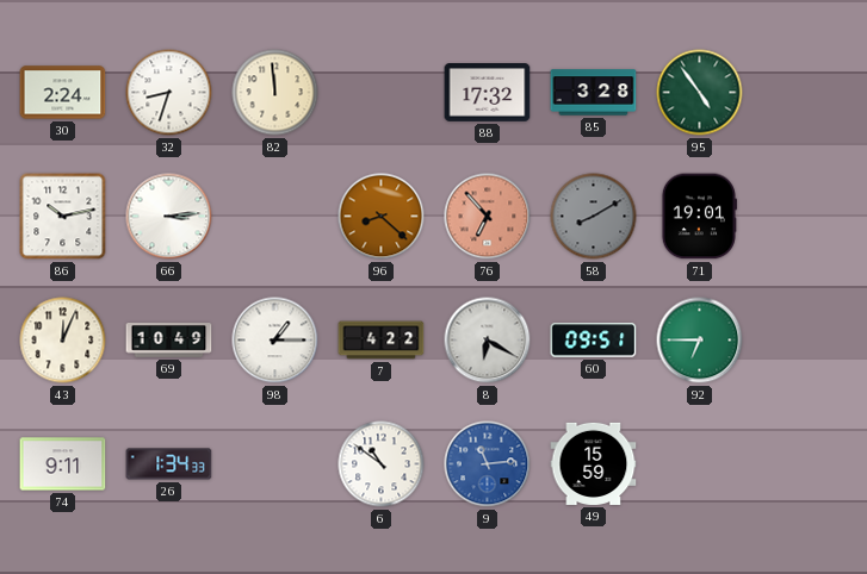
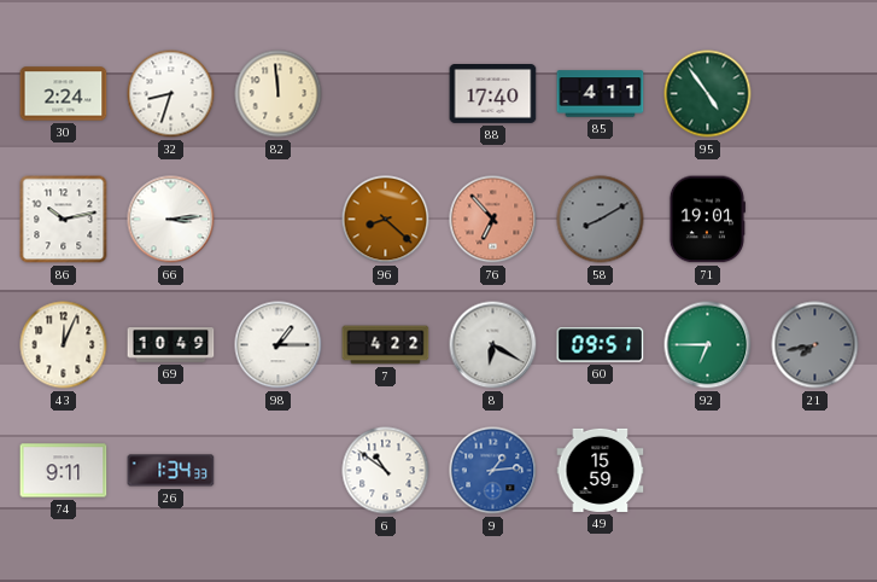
88: 17:32 -> 17:40 (493, 94)
85: 3:28 -> 4:11 (601, 94)
21: none -> 7:43 (815, 345)
9: 11:14 -> 1:14 (493, 471)
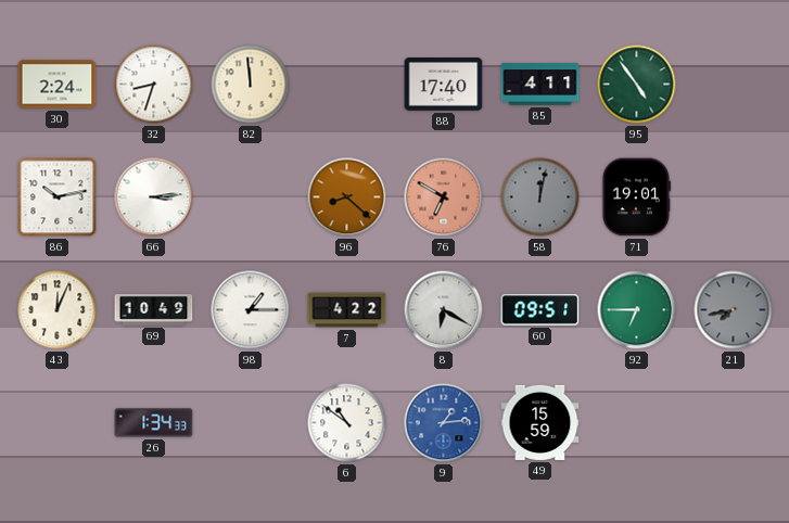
76: 6:53 -> 6:50 (444, 197)
58: 8:10 -> 12:02 (540, 197)
74: 9:11 -> none (64, 471)
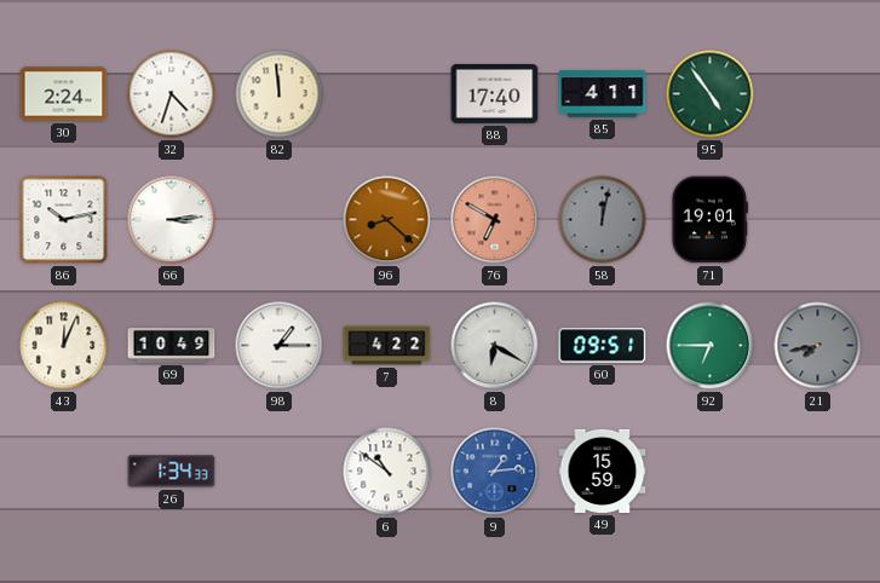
32: 8:33 -> 4:33 (172, 94)
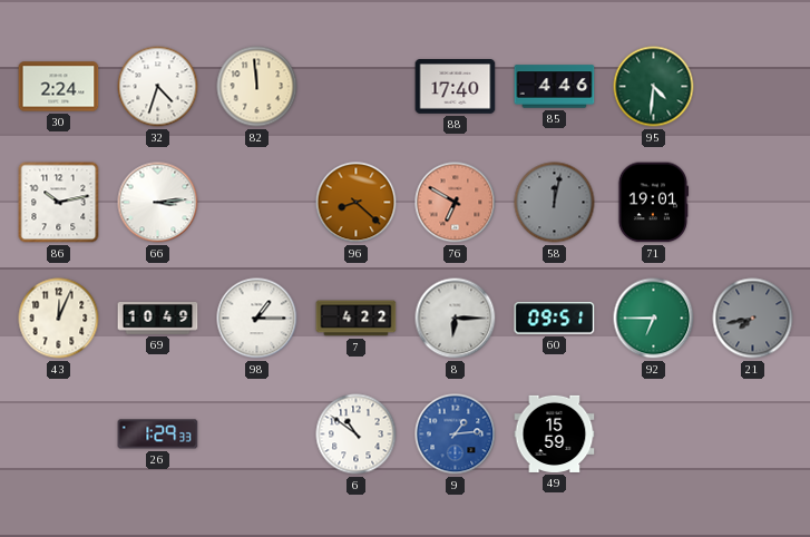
85: 4:11 -> 4:46 (555, 87)
95: 4:54 -> 4:31 (654, 87)
8: 6:20 -> 6:15 (456, 319)
26: 1:34 -> 1:29 (158, 435)
